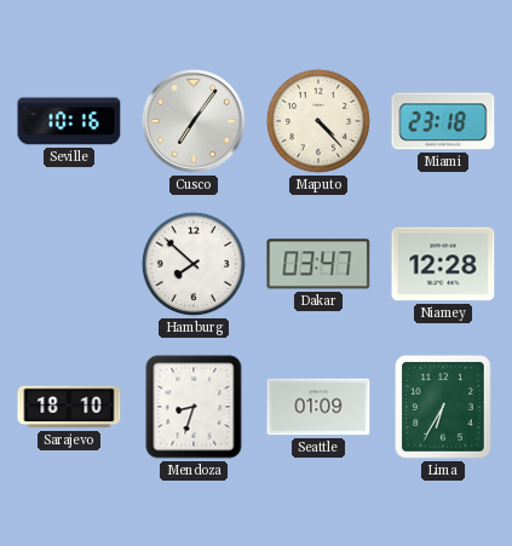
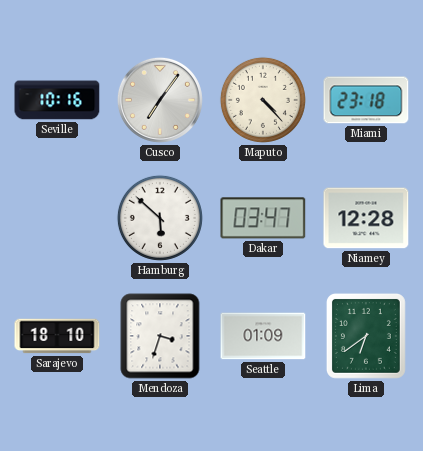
Hamburg: 7:52 -> 5:52 (160, 218)
Mendoza: 8:33 -> 3:33 (160, 336)
Lima: 6:35 -> 6:39 (366, 336)
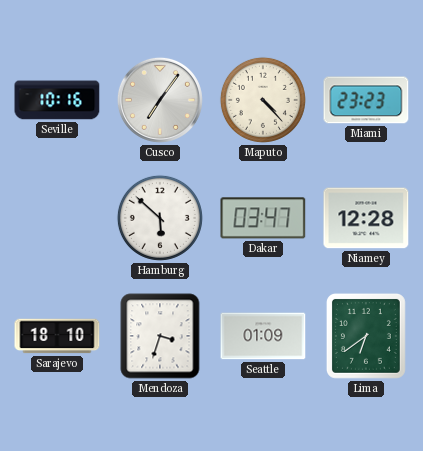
Miami: 23:18 -> 23:23 (366, 100)
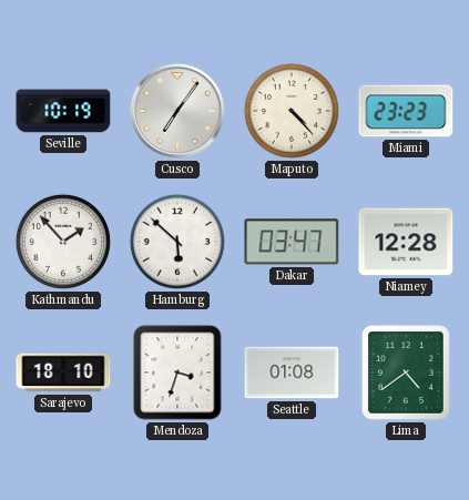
Seville: 10:16 -> 10:19 (63, 111)
Kathmandu: none -> 1:53 (63, 242)
Seattle: 01:09 -> 01:08 (292, 373)
Lima: 6:39 -> 4:39 (406, 373)
